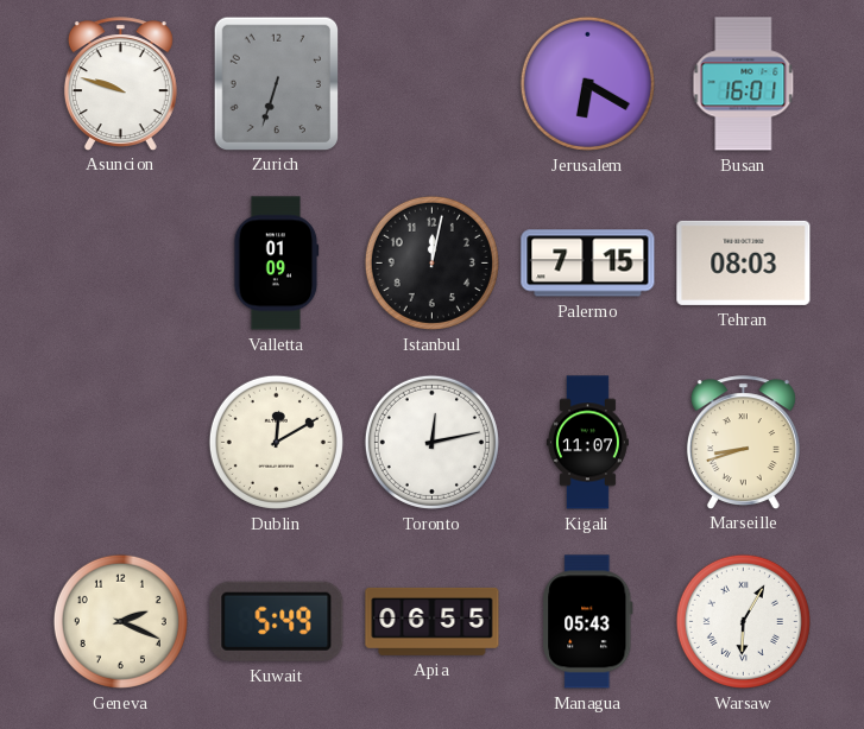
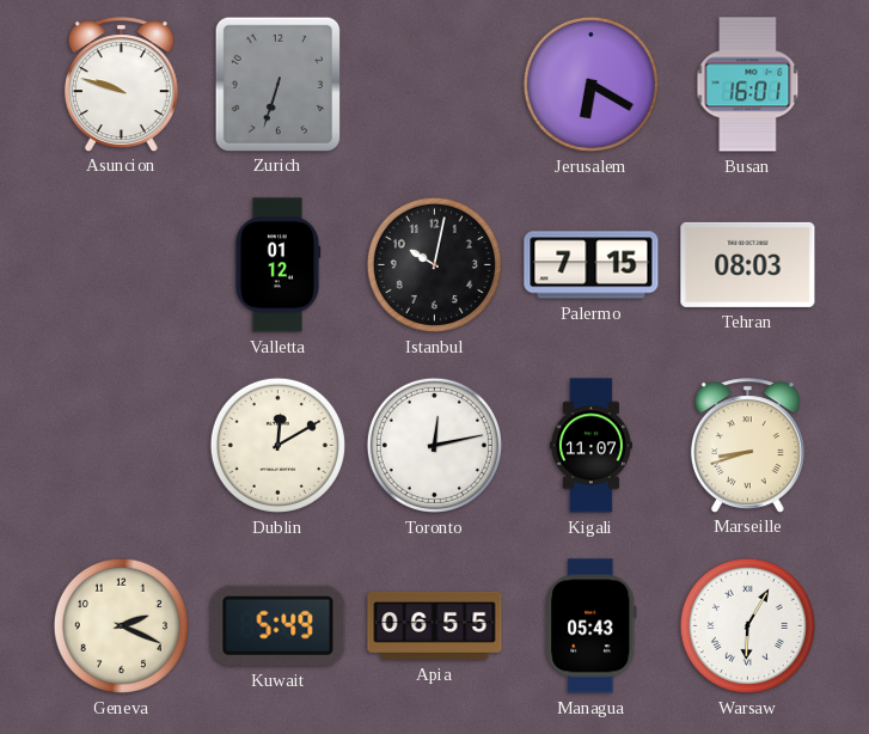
Valletta: 01:09 -> 01:12 (279, 265)
Istanbul: 12:02 -> 10:02 (434, 264)
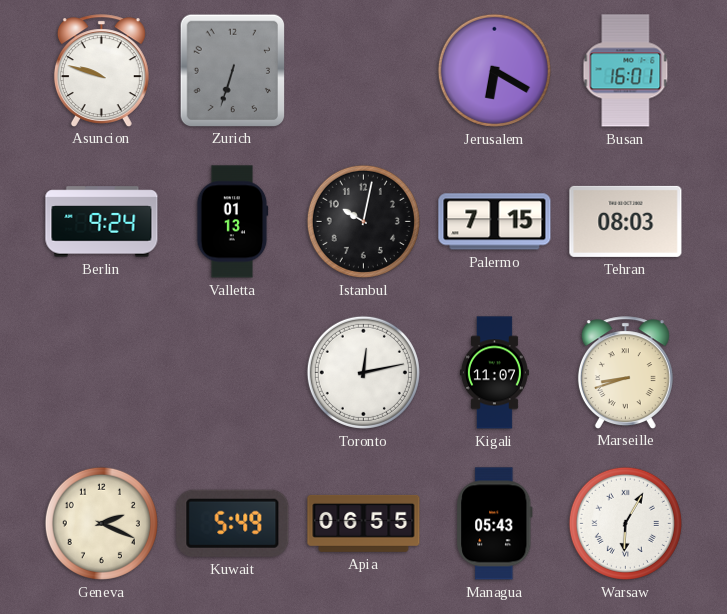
Berlin: none -> 9:24 (102, 222)
Valletta: 01:12 -> 01:13 (233, 222)
Dublin: 12:10 -> none (277, 445)
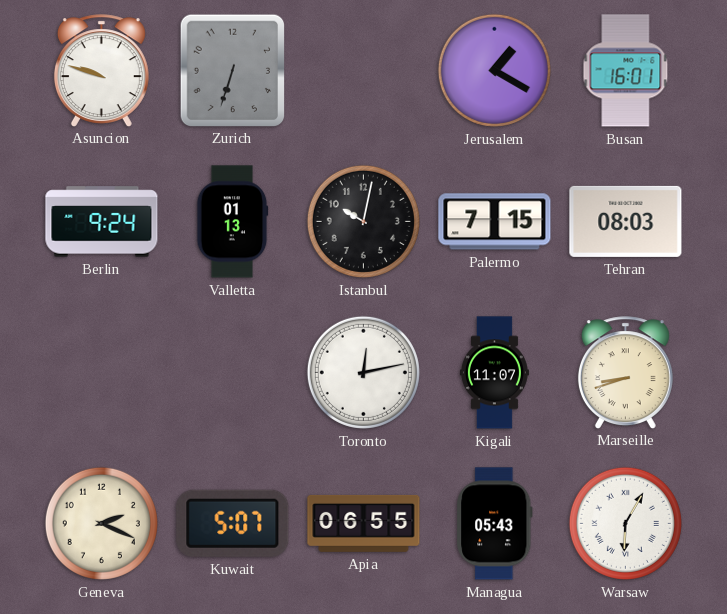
Jerusalem: 6:20 -> 1:20 (494, 70)
Kuwait: 5:49 -> 5:07 (233, 523)
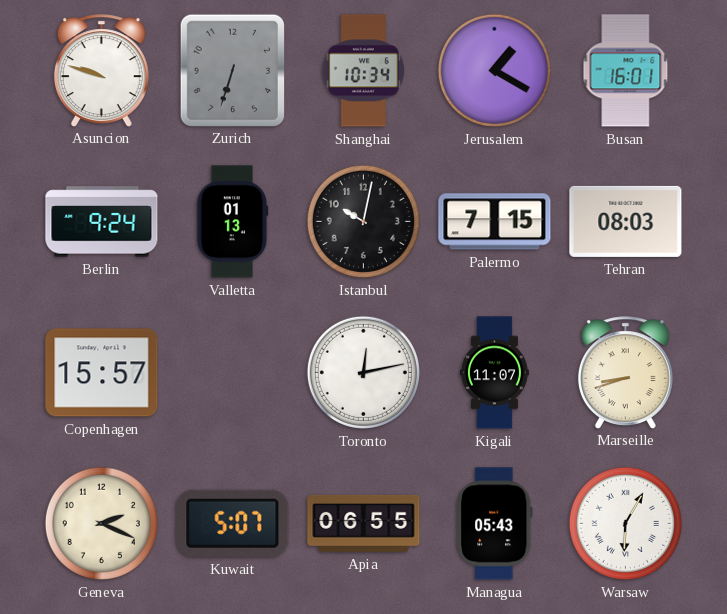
Shanghai: none -> 10:34 (363, 71)
Copenhagen: none -> 15:57 (102, 373)
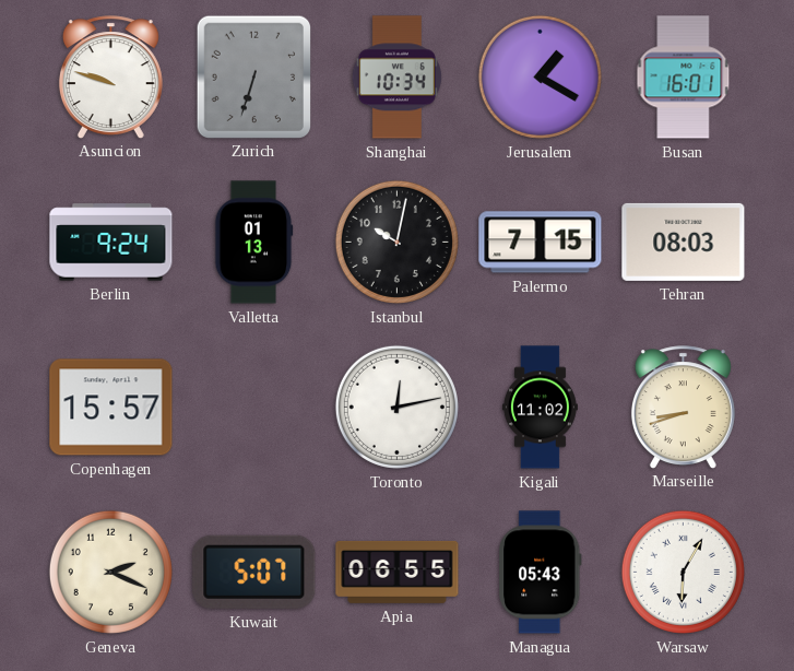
Kigali: 11:07 -> 11:02 (540, 408)
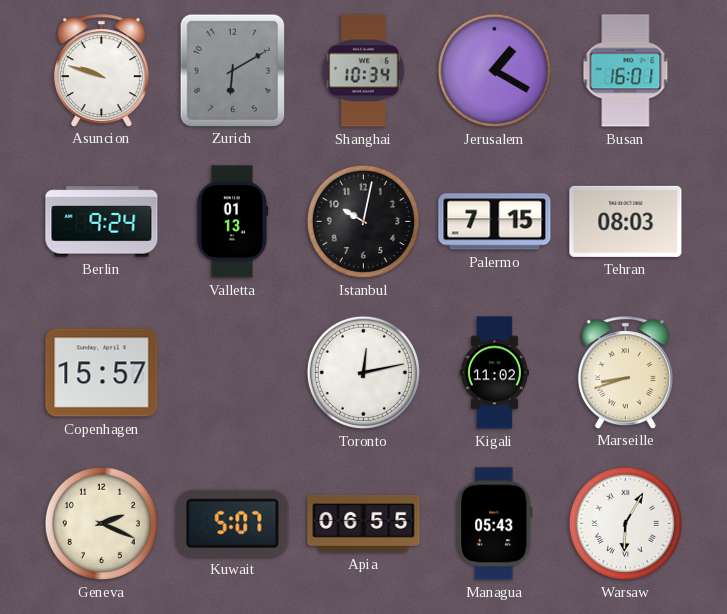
Zurich: 6:33 -> 6:10 (232, 70)
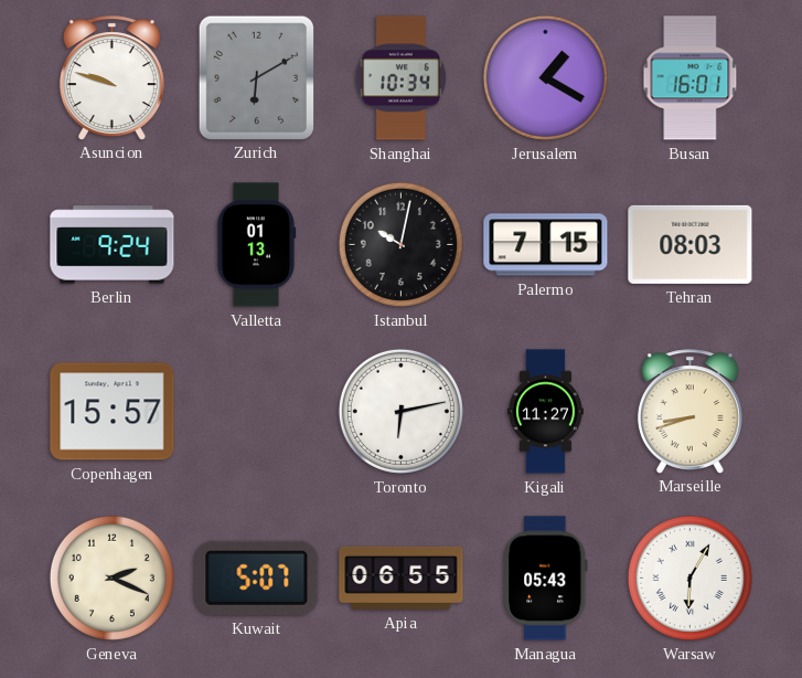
Toronto: 12:13 -> 6:13 (400, 411)
Kigali: 11:02 -> 11:27 (545, 412)
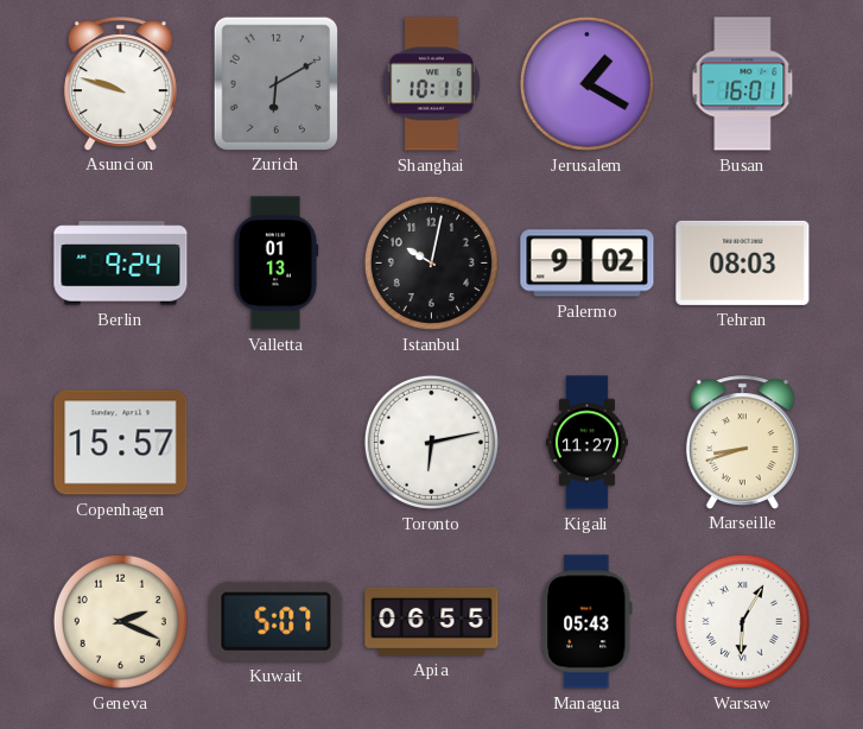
Shanghai: 10:34 -> 10:11 (431, 84)
Palermo: 7:15 -> 9:02 (588, 264)
